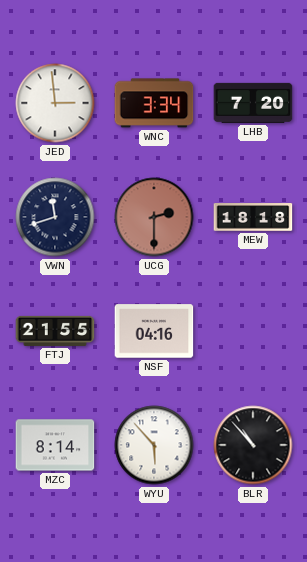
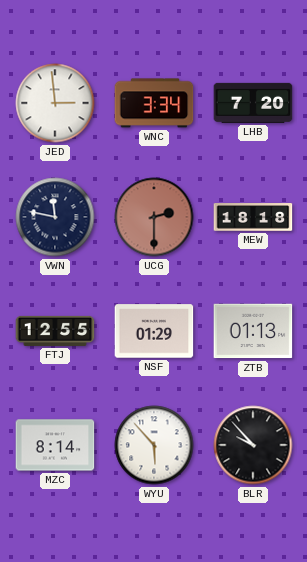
VWN: 11:42 -> 11:47 (55, 217)
FTJ: 21:55 -> 12:55 (55, 331)
NSF: 04:16 -> 01:29 (154, 331)
ZTB: none -> 01:13 (253, 331)
BLR: 10:53 -> 9:53 (253, 445)
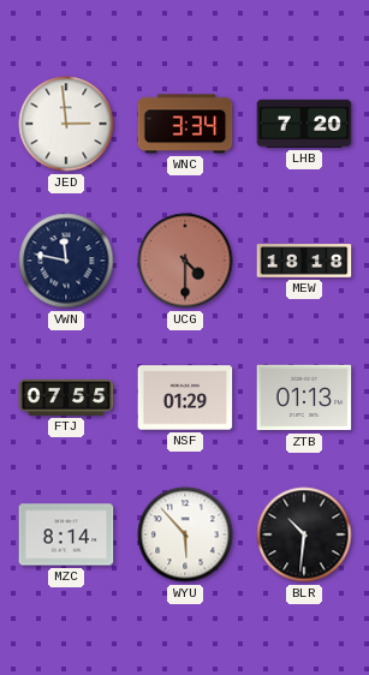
UCG: 2:30 -> 4:30 (185, 261)
FTJ: 12:55 -> 07:55 (66, 398)
BLR: 9:53 -> 10:31 (304, 534)
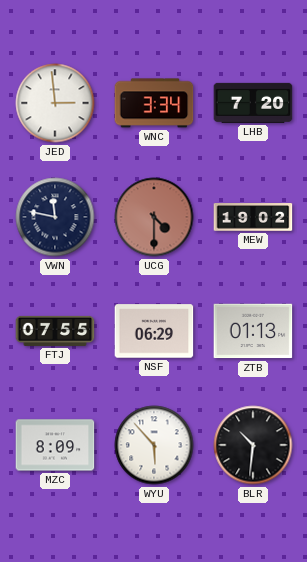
MEW: 18:18 -> 19:02 (253, 217)
NSF: 01:29 -> 06:29 (154, 331)
MZC: 8:14 -> 8:09 (55, 445)
